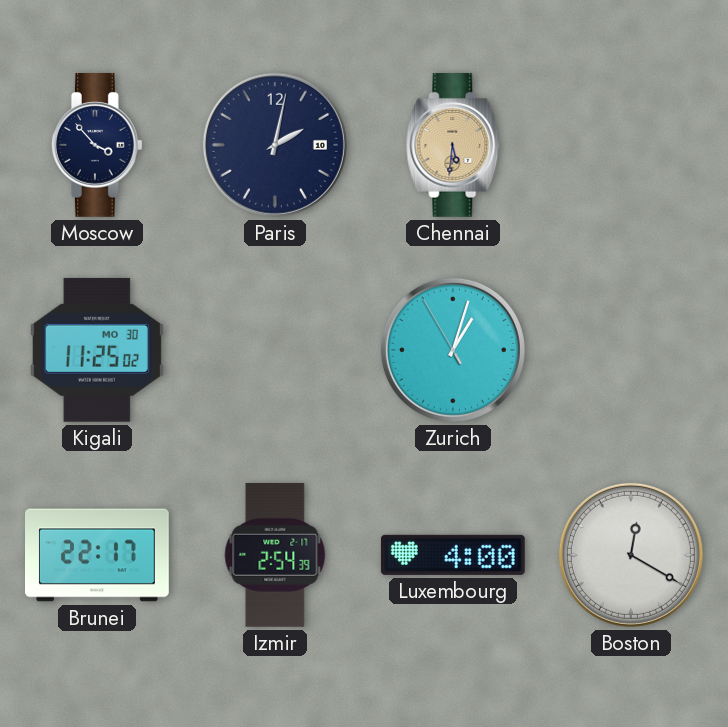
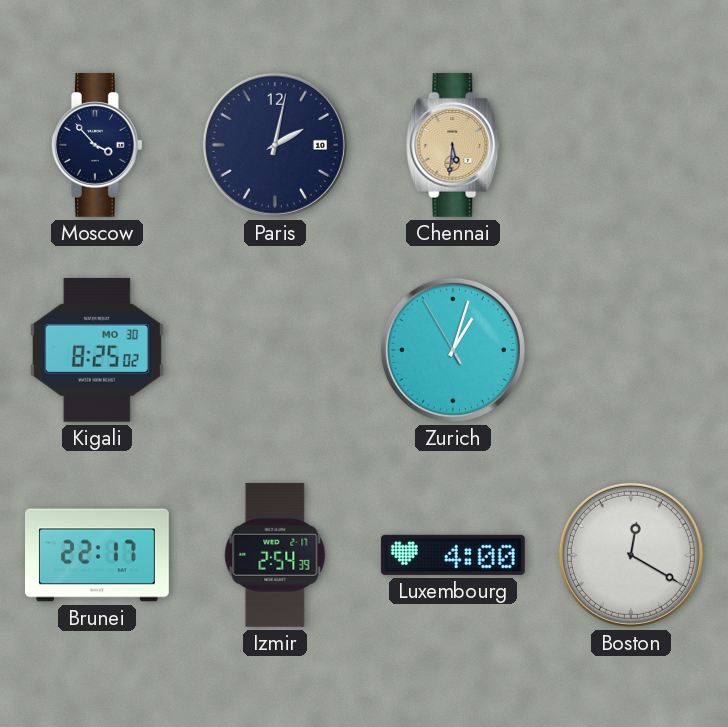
Kigali: 11:25 -> 8:25 (97, 350)
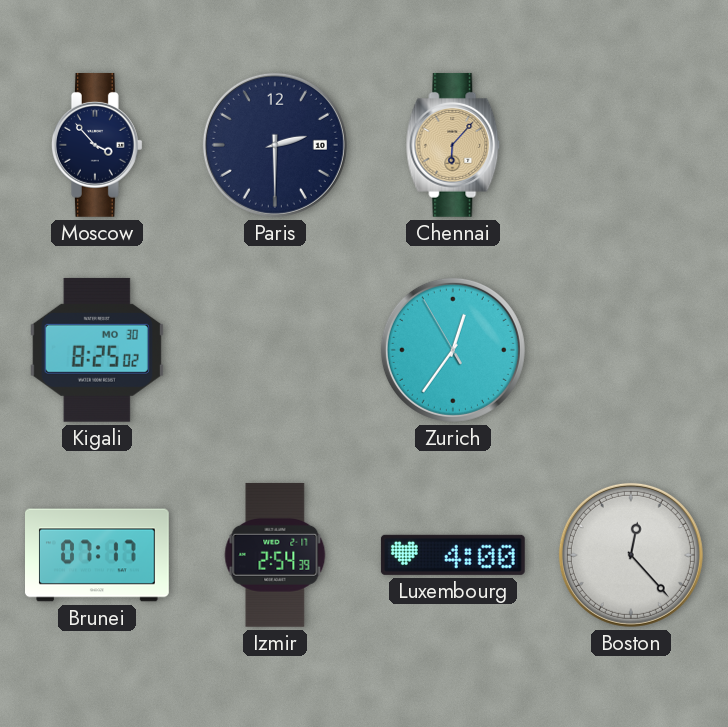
Paris: 2:02 -> 2:30 (275, 145)
Chennai: 5:31 -> 6:07 (453, 145)
Zurich: 1:02 -> 12:35 (453, 350)
Brunei: 22:17 -> 07:17 (98, 555)
Boston: 12:20 -> 12:23 (631, 555)
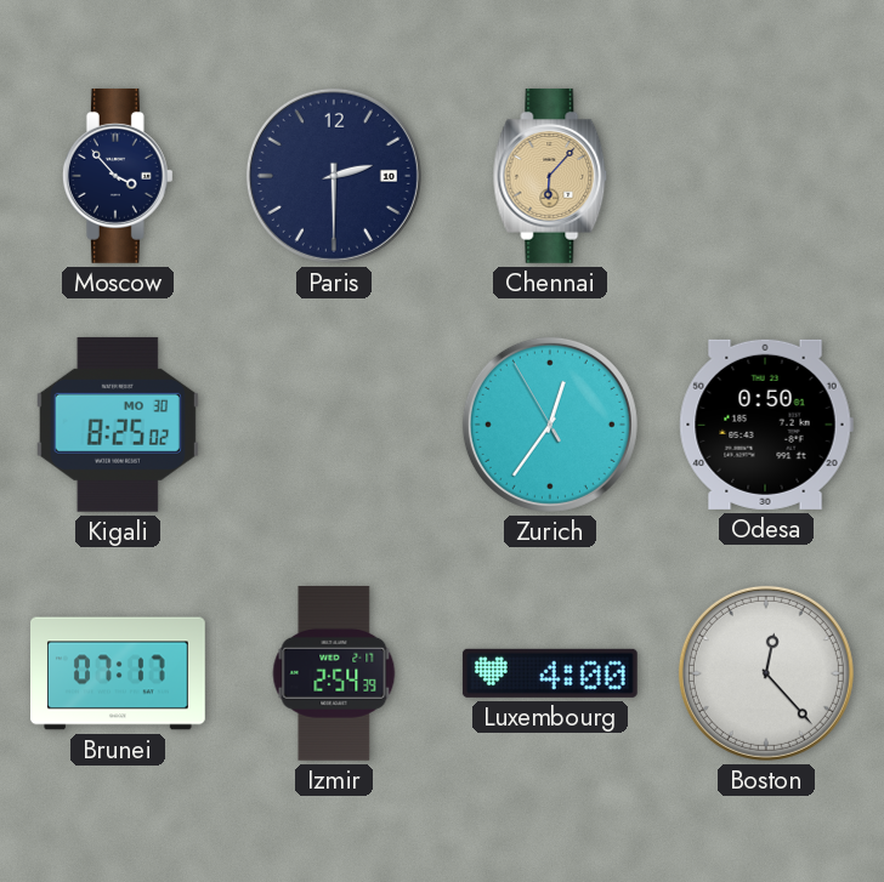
Odesa: none -> 0:50 (766, 425)
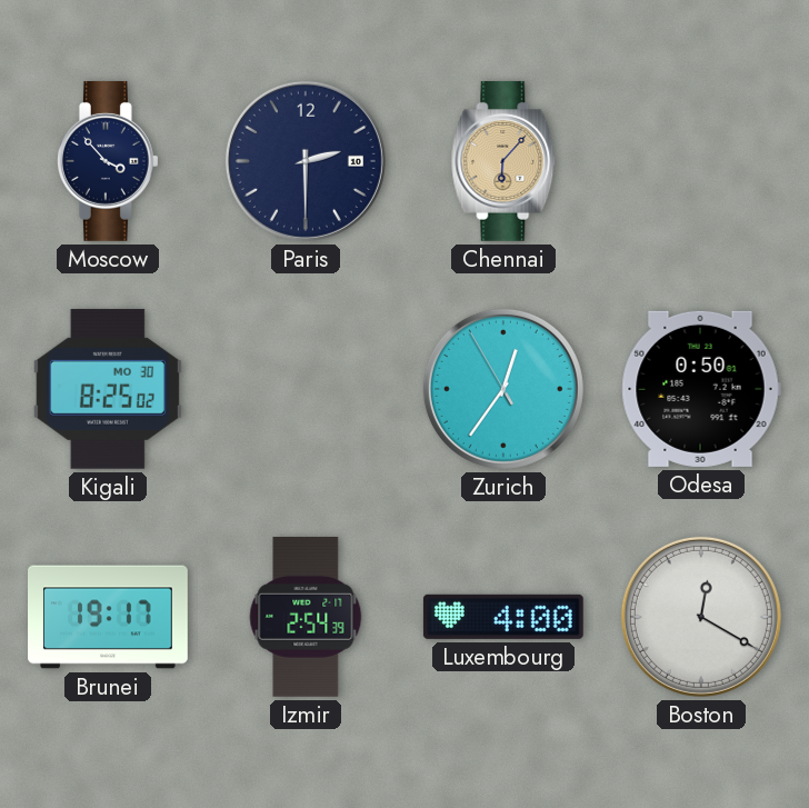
Brunei: 07:17 -> 19:17 (109, 617)
Boston: 12:23 -> 12:20 (701, 617)
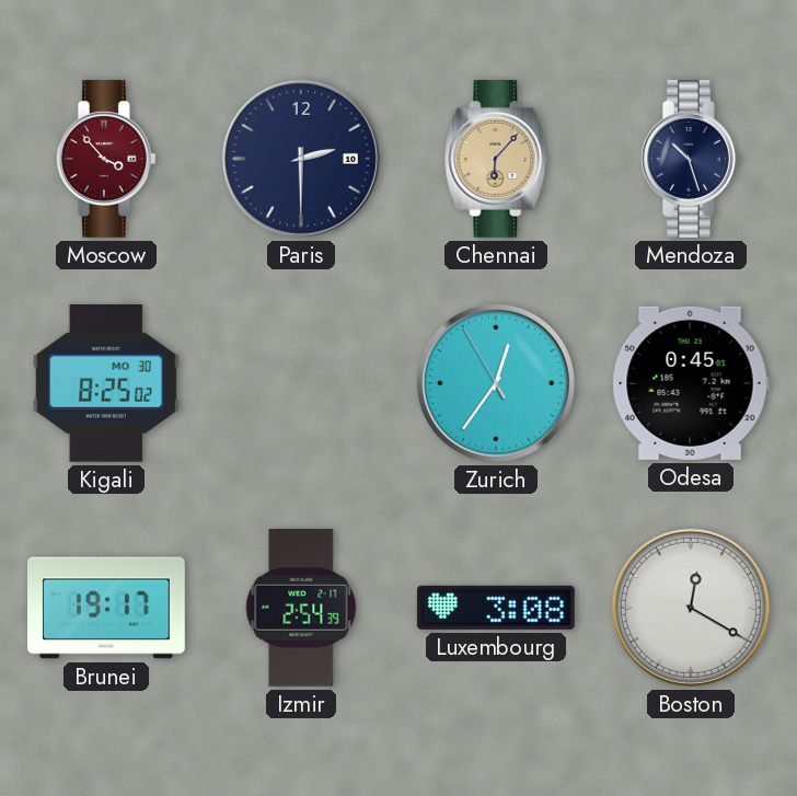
Moscow dial: navy -> burgundy (106, 159)
Mendoza: none -> 10:27 (691, 159)
Odesa: 0:50 -> 0:45 (691, 383)
Luxembourg: 4:00 -> 3:08 (496, 608)
